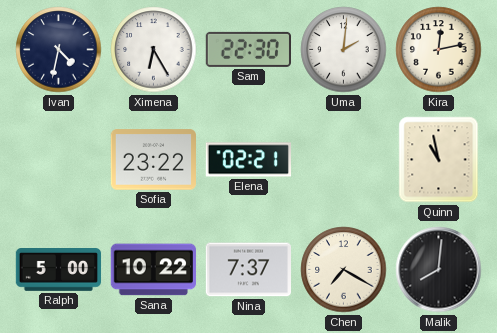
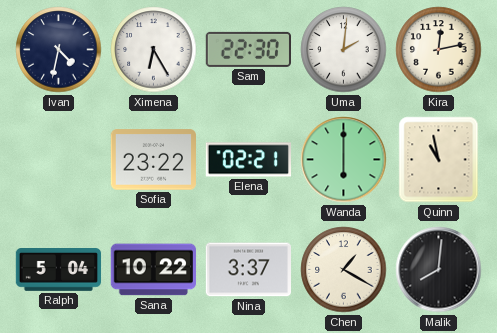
Wanda: none -> 6:00 (344, 160)
Ralph: 5:00 -> 5:04 (59, 270)
Nina: 7:37 -> 3:37 (248, 270)
Chen: 7:20 -> 1:20 (344, 270)
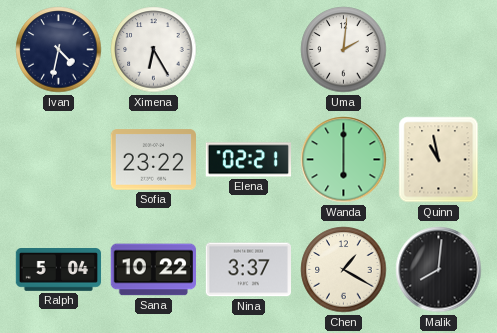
Sam: 22:30 -> none (248, 49)
Kira: 12:13 -> none (439, 50)
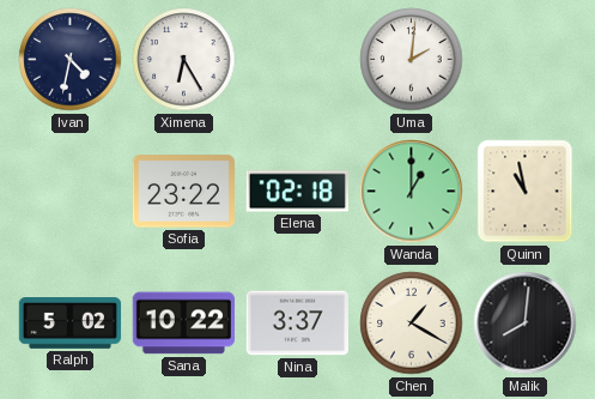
Elena: 02:21 -> 02:18 (297, 192)
Wanda: 6:00 -> 1:00 (412, 192)
Ralph: 5:04 -> 5:02 (71, 324)
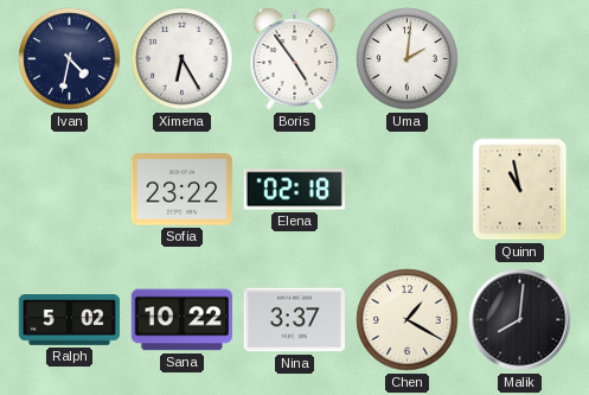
Boris: none -> 4:54 (295, 59)
Wanda: 1:00 -> none (412, 192)
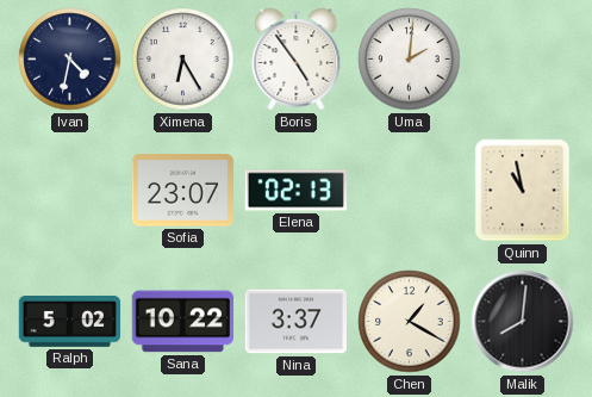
Sofia: 23:22 -> 23:07 (182, 191)
Elena: 02:18 -> 02:13 (295, 191)
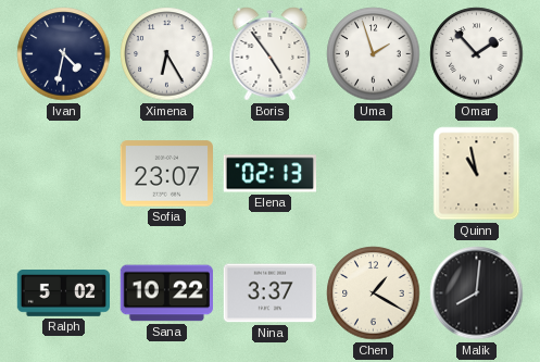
Uma: 2:01 -> 1:57 (374, 54)
Omar: none -> 1:53 (477, 54)
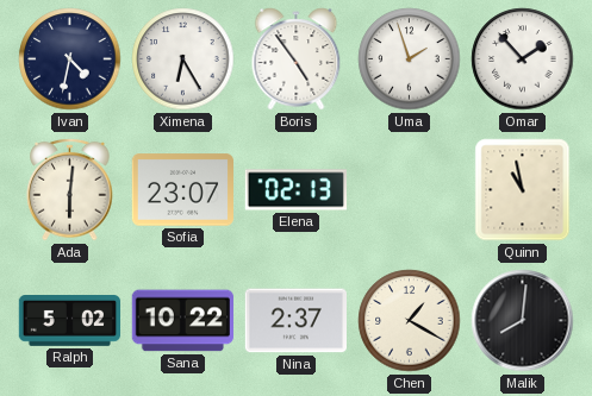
Ada: none -> 6:01 (70, 189)
Nina: 3:37 -> 2:37 (295, 321)
